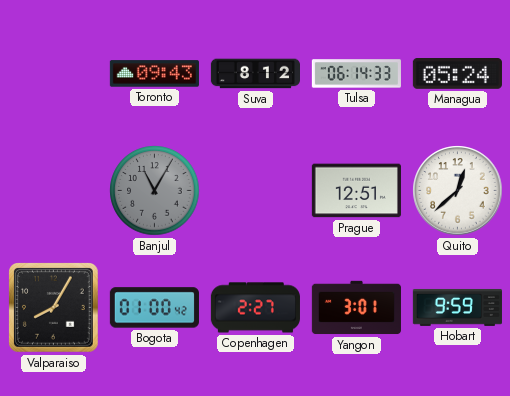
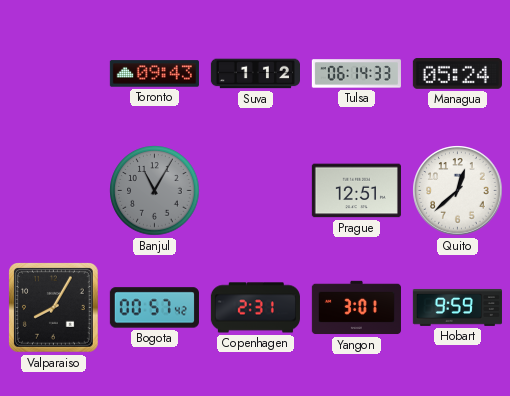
Suva: 8:12 -> 1:12 (255, 74)
Bogota: 01:00 -> 00:57 (154, 308)
Copenhagen: 2:27 -> 2:31 (255, 308)
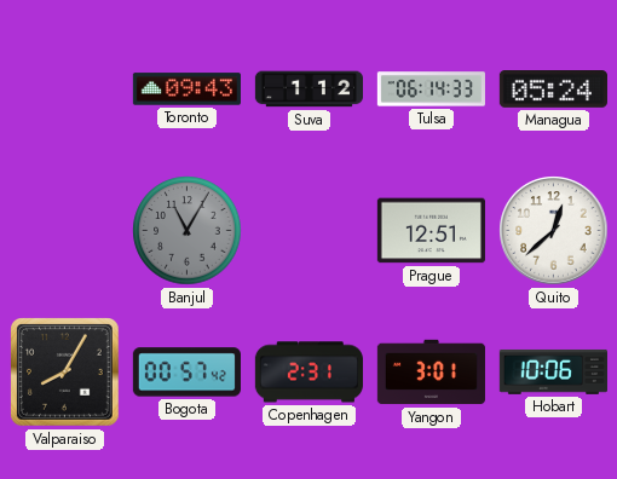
Hobart: 9:59 -> 10:06 (553, 371)
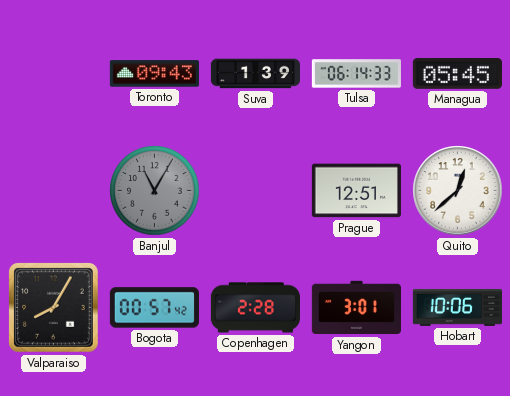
Suva: 1:12 -> 1:39 (255, 74)
Managua: 05:24 -> 05:45 (457, 74)
Copenhagen: 2:31 -> 2:28 (255, 308)
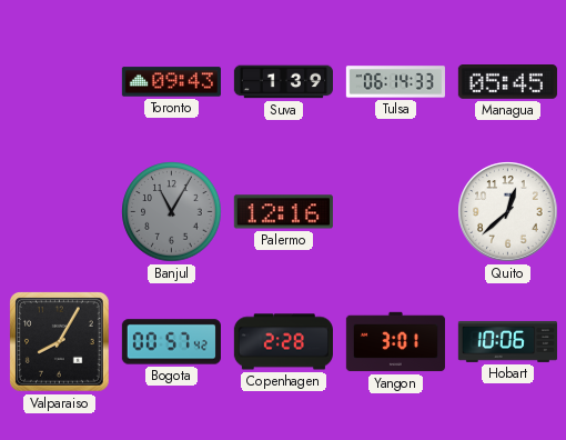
Palermo: none -> 12:16 (283, 212)
Prague: 12:51 -> none (356, 191)
